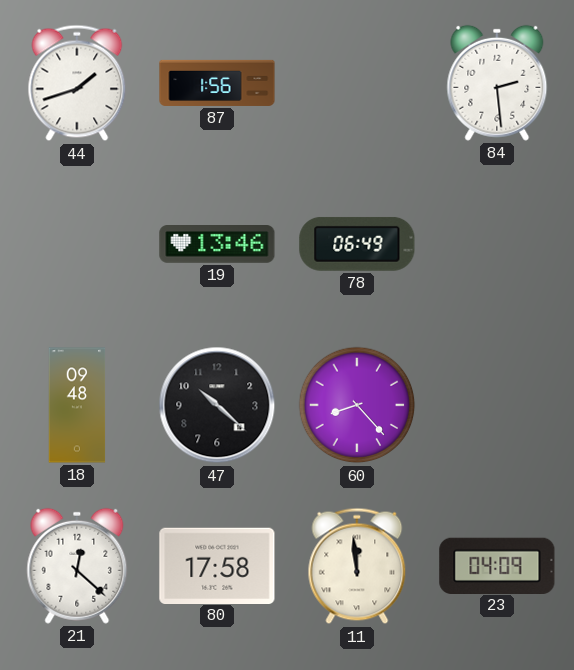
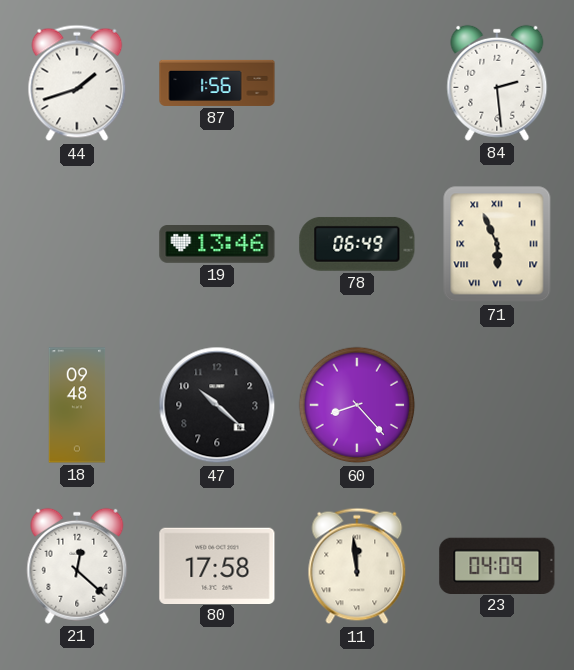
71: none -> 5:56 (497, 244)
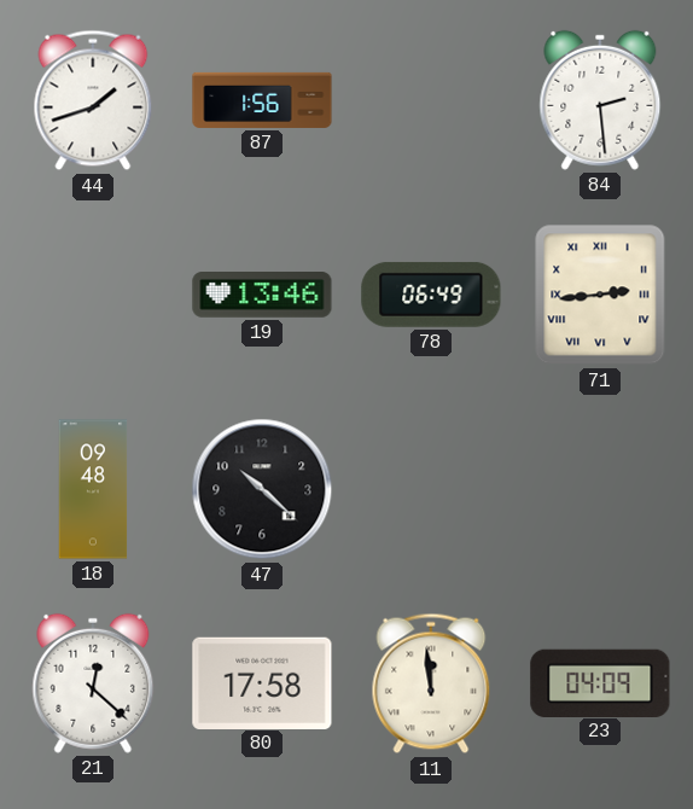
71: 5:56 -> 2:44 (600, 295)
60: 8:23 -> none (357, 405)
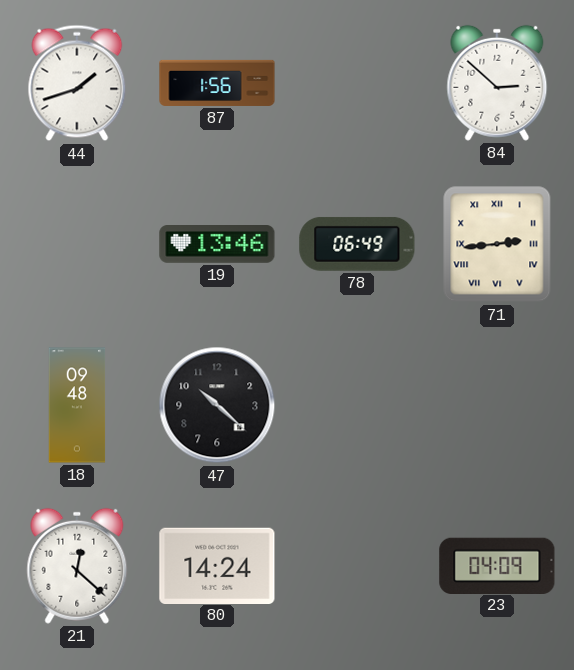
84: 2:29 -> 2:52 (497, 83)
80: 17:58 -> 14:24 (217, 565)
11: 11:59 -> none (431, 683)
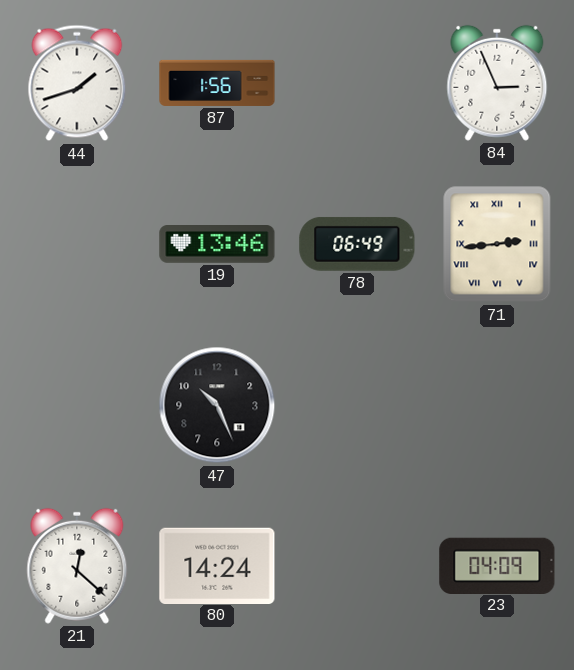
84: 2:52 -> 2:56 (497, 83)
18: 09:48 -> none (77, 405)
47: 10:22 -> 10:26 (217, 405)
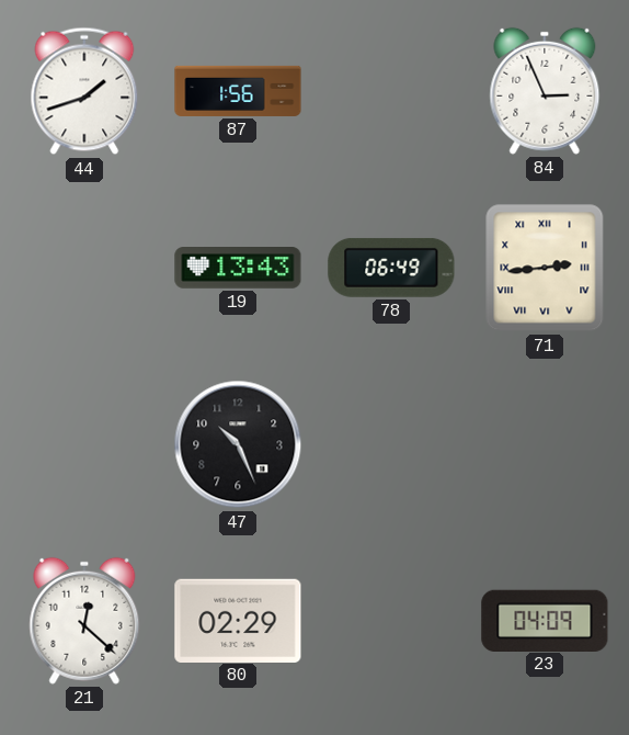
19: 13:46 -> 13:43 (238, 269)
80: 14:24 -> 02:29 (238, 620)
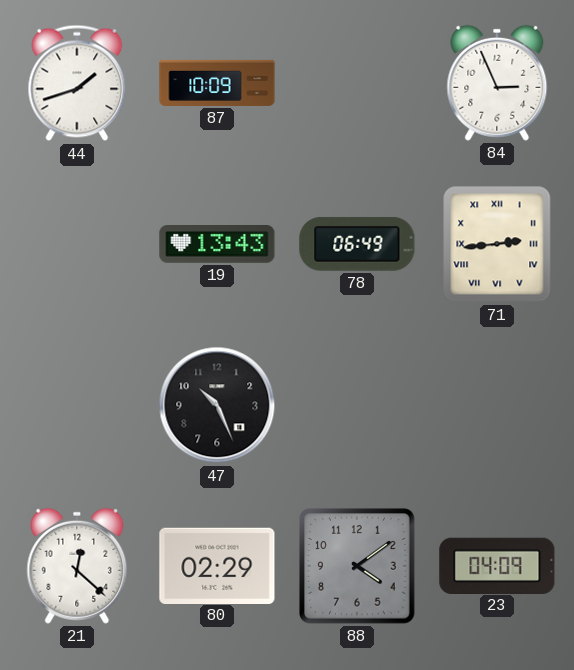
87: 1:56 -> 10:09 (217, 83)
88: none -> 4:09 (358, 567)
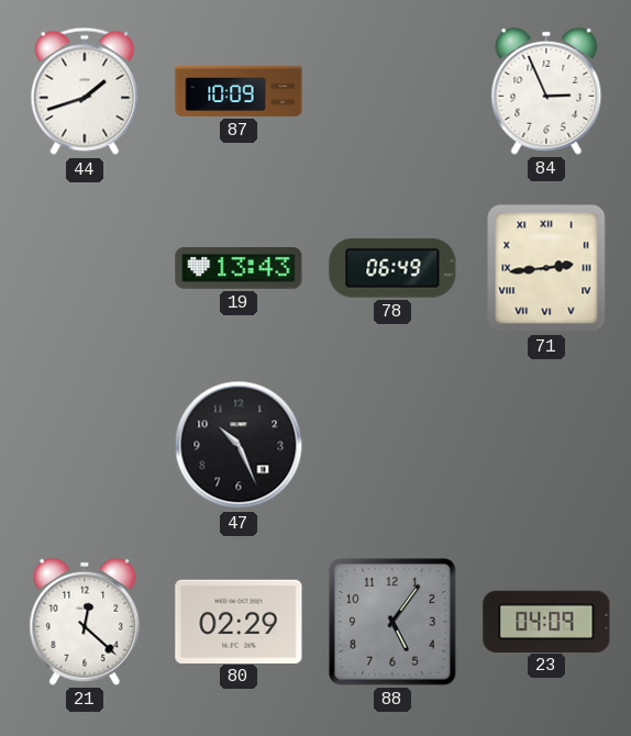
88: 4:09 -> 5:06 (394, 623)
